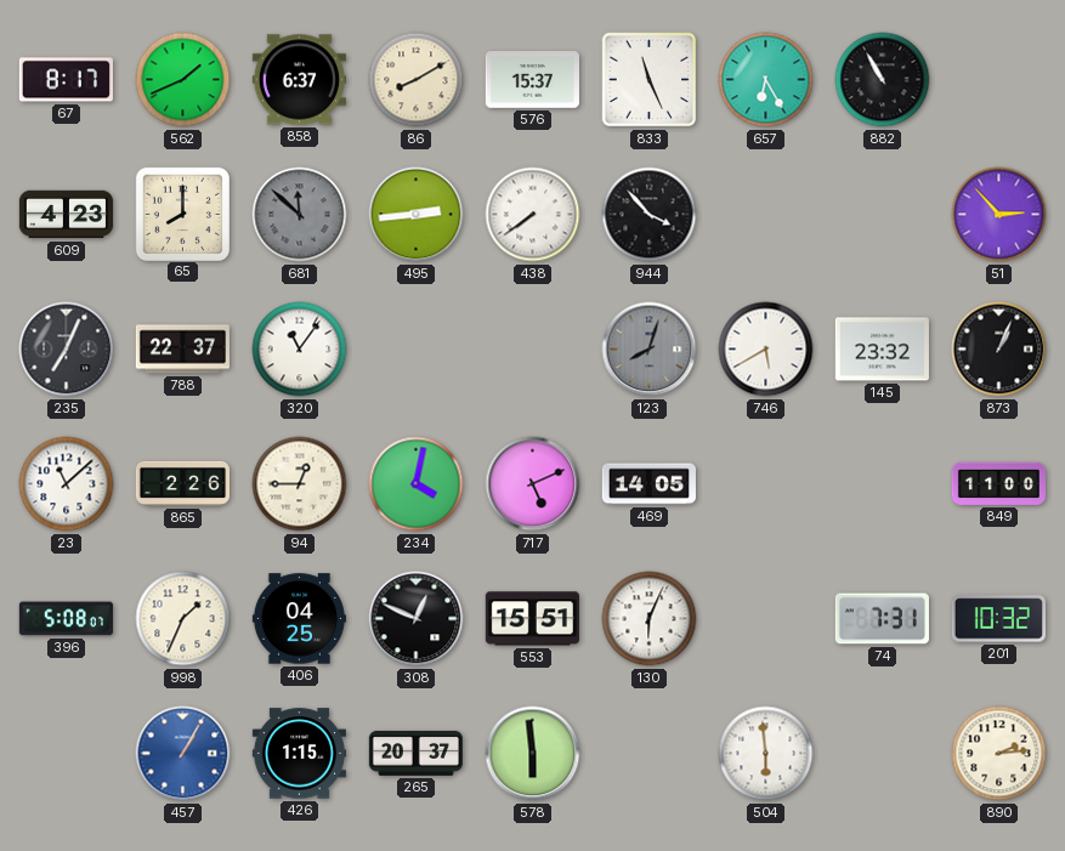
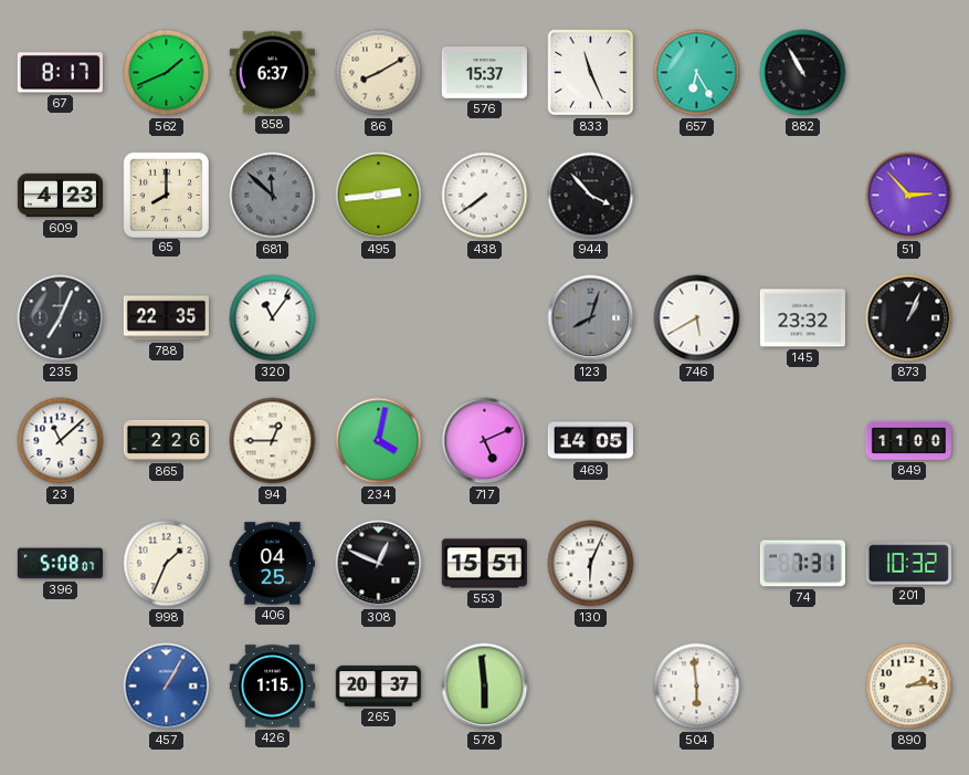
788: 22:37 -> 22:35 (166, 318)
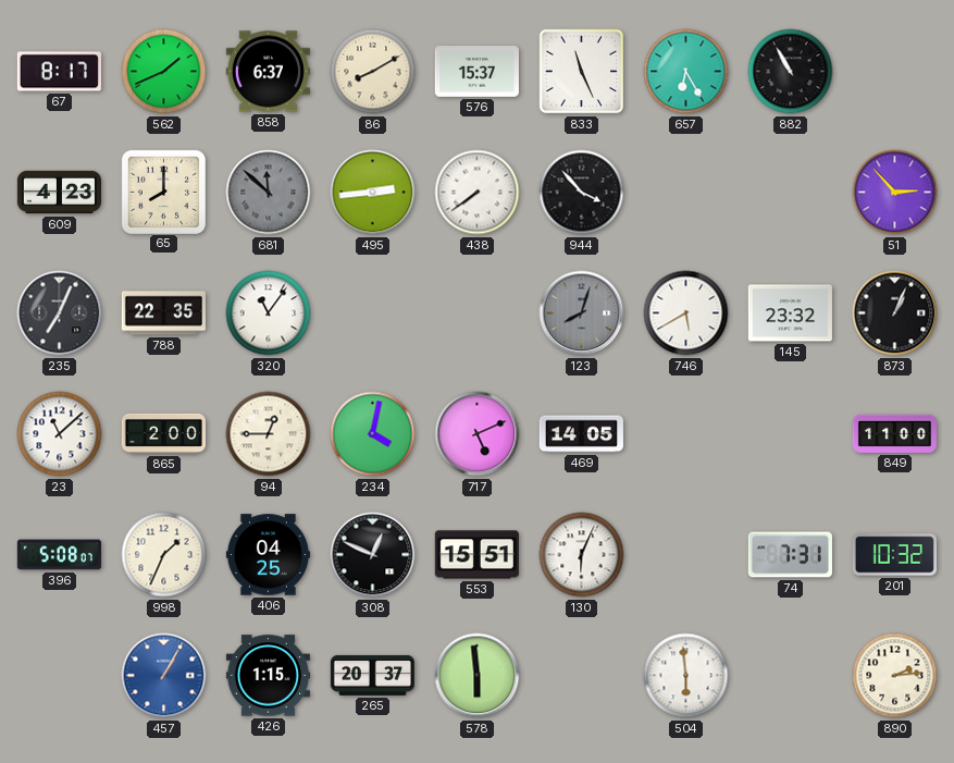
865: 2:26 -> 2:00 (163, 433)
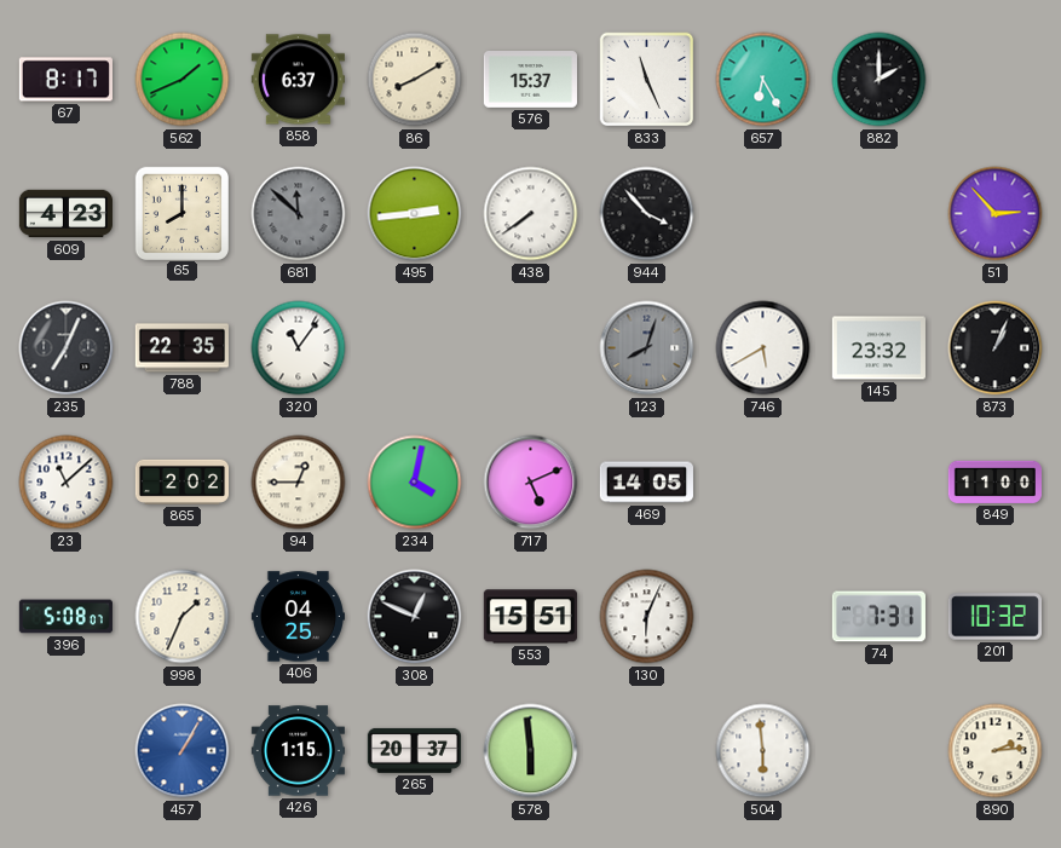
882: 10:55 -> 2:00 (880, 80)
865: 2:00 -> 2:02 (181, 481)
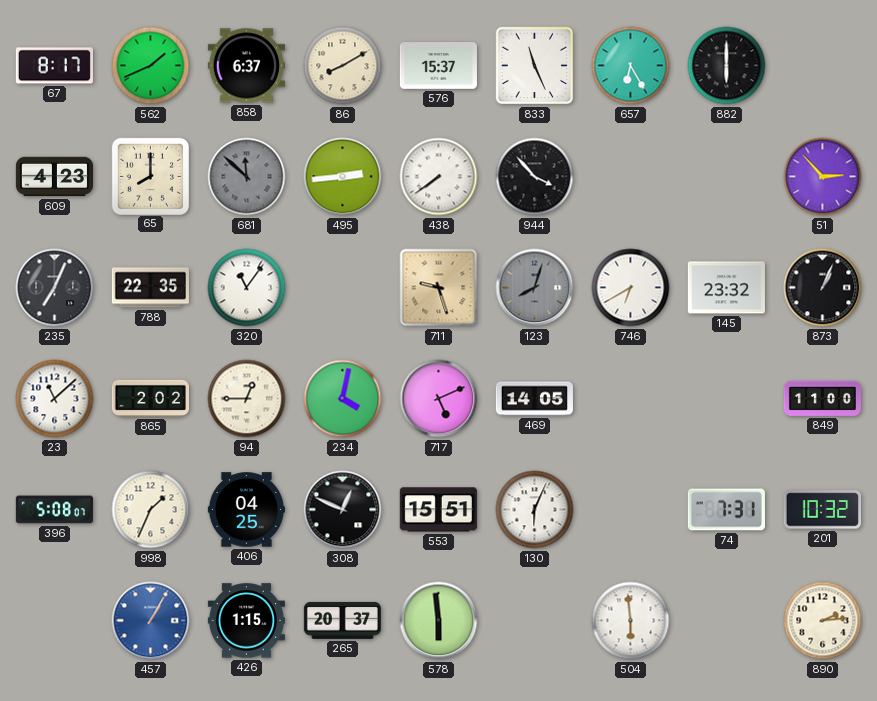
882: 2:00 -> 6:00 (727, 66)
711: none -> 9:27 (439, 288)
746: 5:40 -> 6:40 (631, 288)
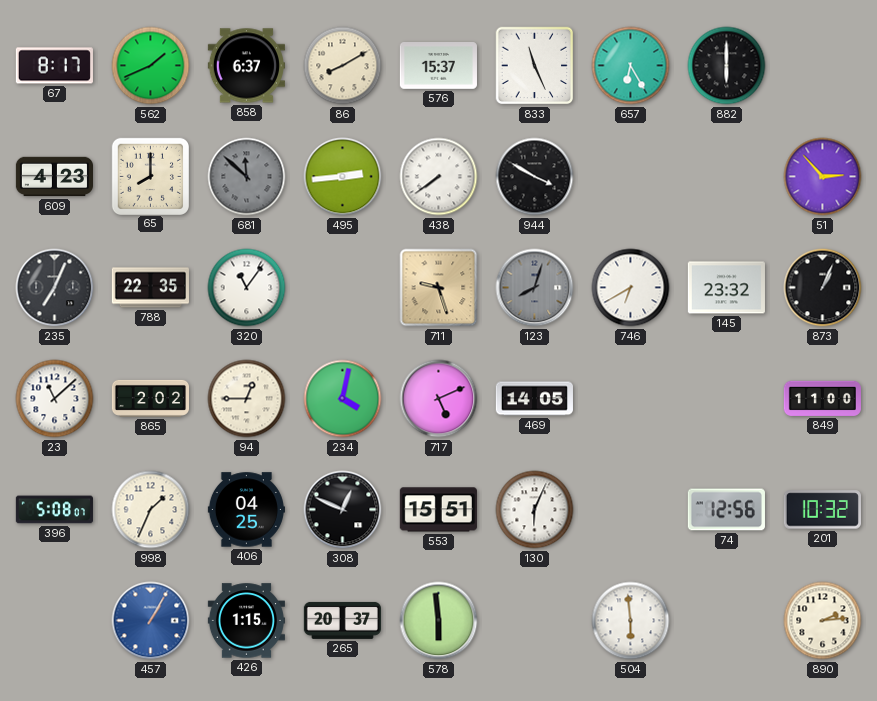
944: 3:53 -> 3:50 (535, 177)
74: 7:31 -> 12:56 (726, 510)
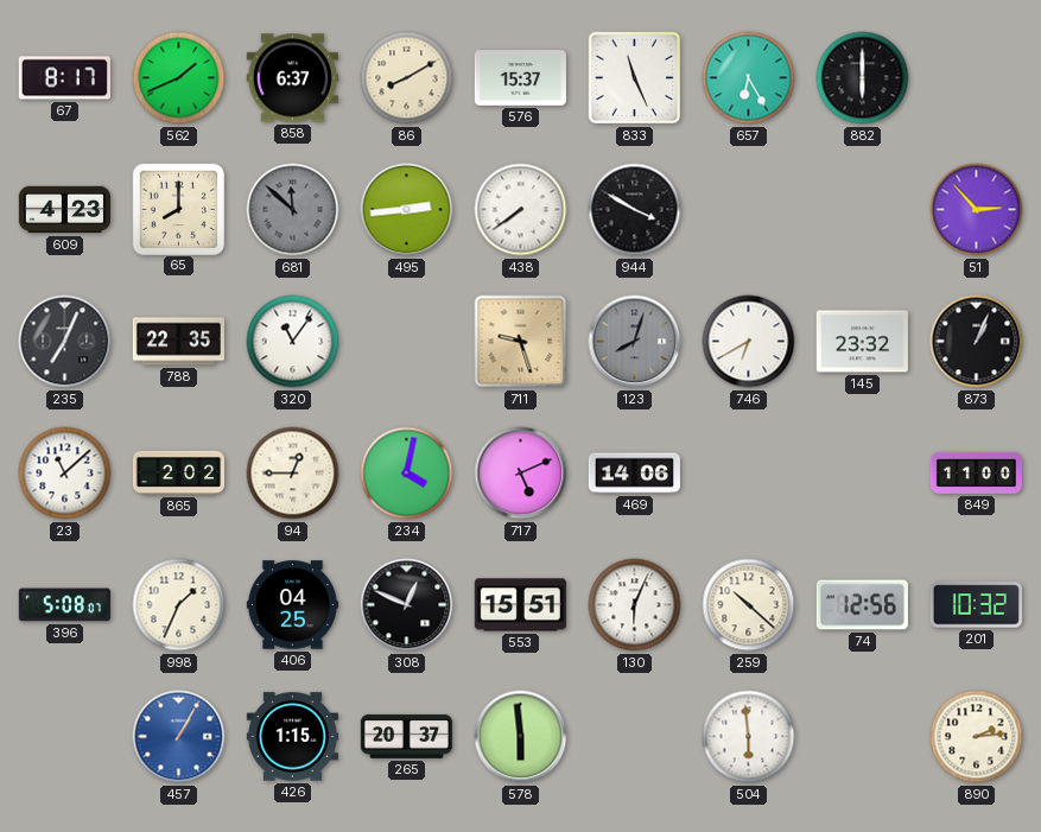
469: 14:05 -> 14:06 (634, 474)
259: none -> 10:22 (749, 605)
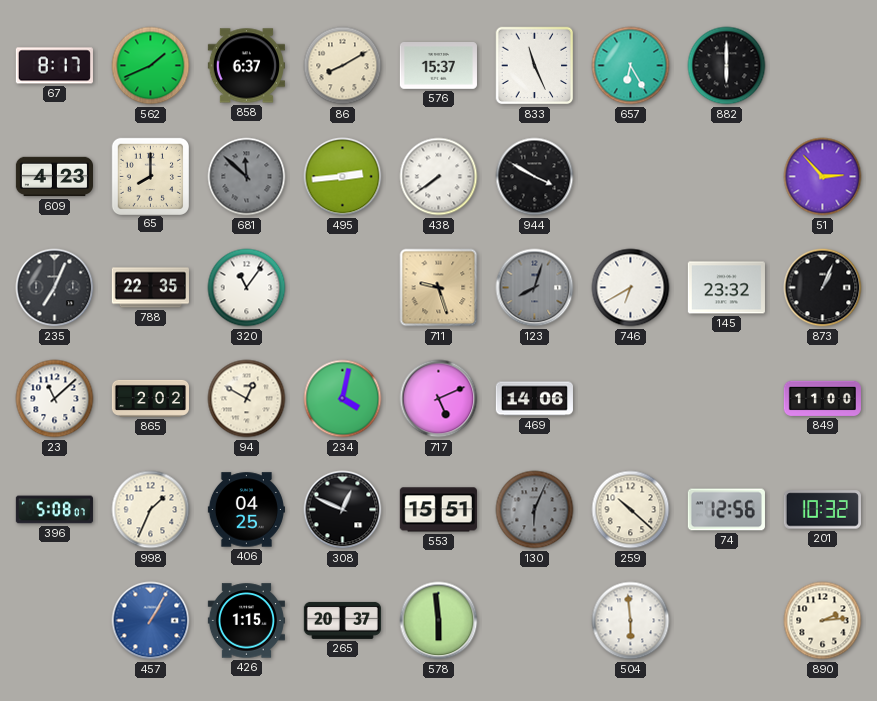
94: 12:45 -> 12:50 (247, 399)
130 dial: white -> grey (535, 510)
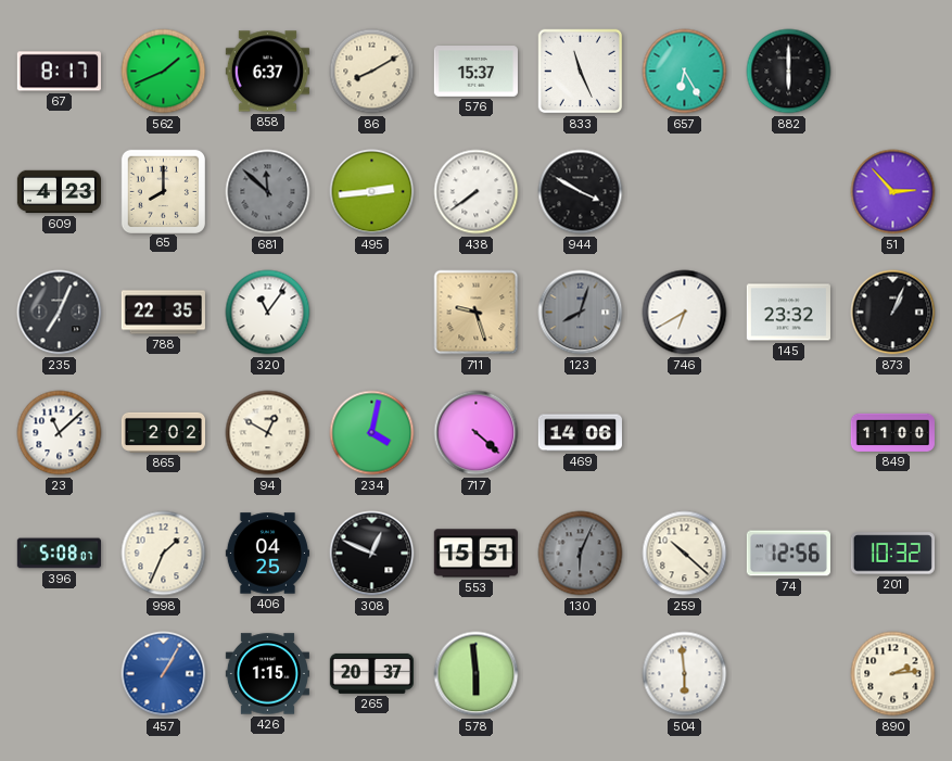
717: 5:11 -> 4:22 (477, 433)
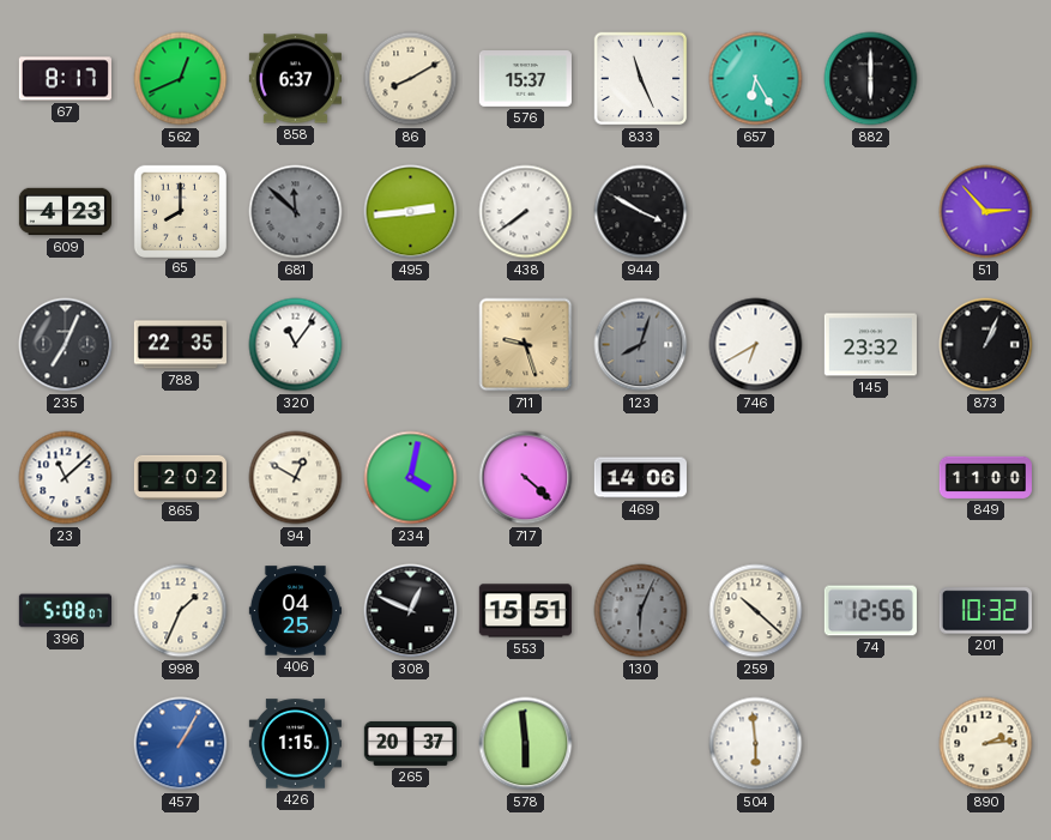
562: 1:41 -> 12:41 (181, 79)
